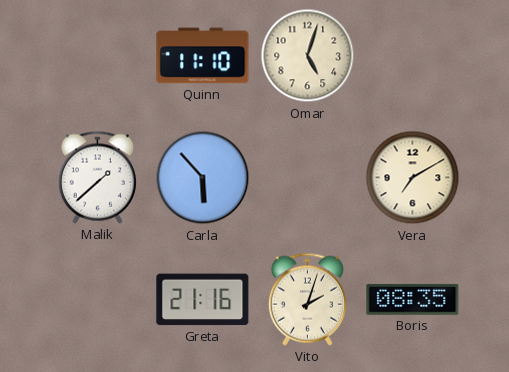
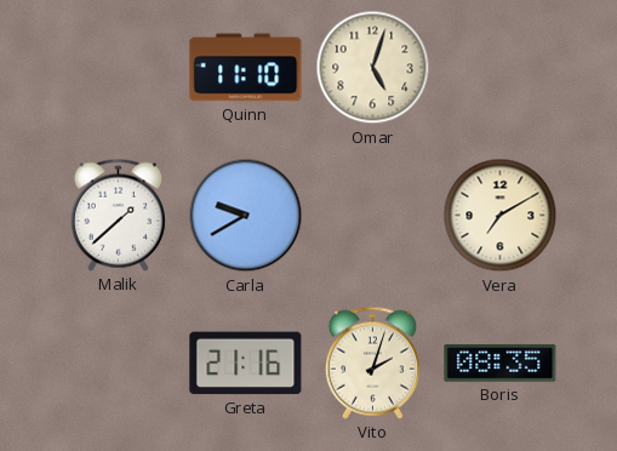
Carla: 5:53 -> 9:40 (246, 216)
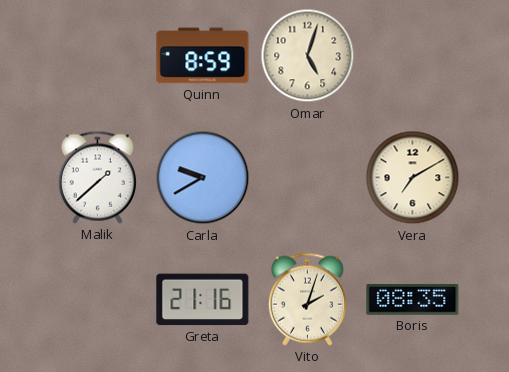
Quinn: 11:10 -> 8:59 (203, 56)
